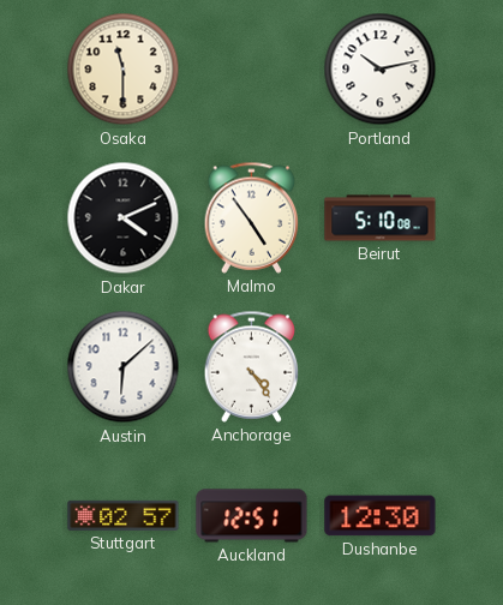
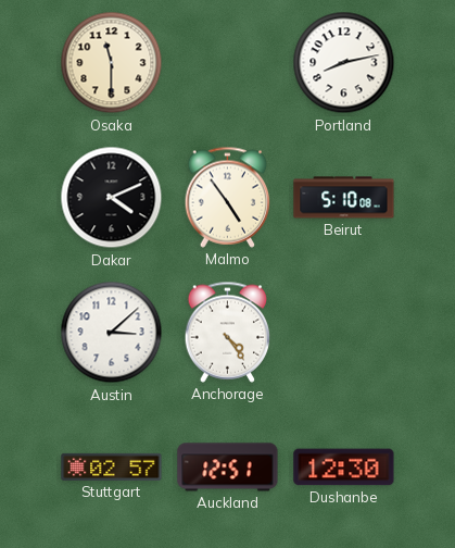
Portland: 10:13 -> 8:13 (344, 63)
Austin: 6:08 -> 3:08 (112, 333)
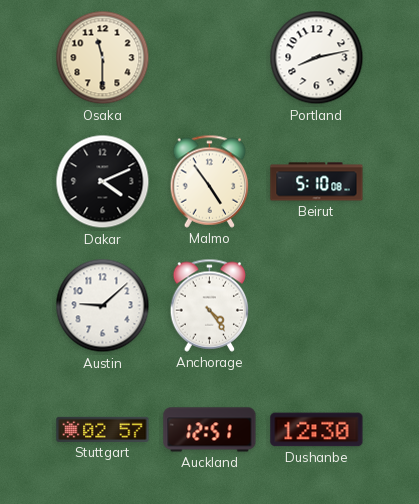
Austin: 3:08 -> 9:08 (103, 306)
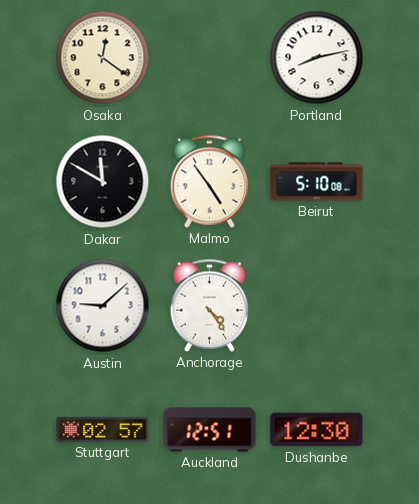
Osaka: 11:30 -> 12:21 (103, 58)
Dakar: 4:11 -> 11:50 (103, 182)
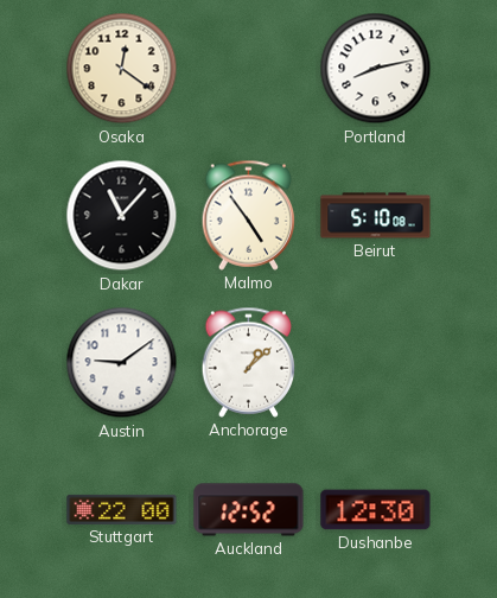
Dakar: 11:50 -> 11:07 (122, 216)
Austin: 9:08 -> 9:09 (122, 363)
Anchorage: 4:24 -> 1:08 (249, 362)
Stuttgart: 02:57 -> 22:00 (122, 509)
Auckland: 12:51 -> 12:52 (249, 510)
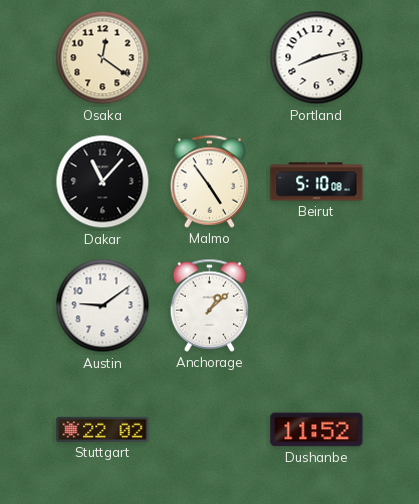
Stuttgart: 22:00 -> 22:02 (103, 429)
Auckland: 12:52 -> none (249, 510)
Dushanbe: 12:30 -> 11:52 (317, 430)
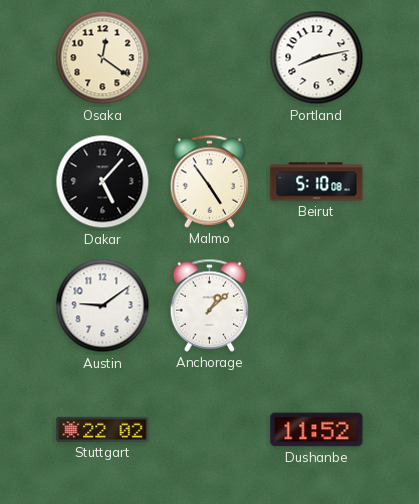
Dakar: 11:07 -> 5:07 (103, 182)
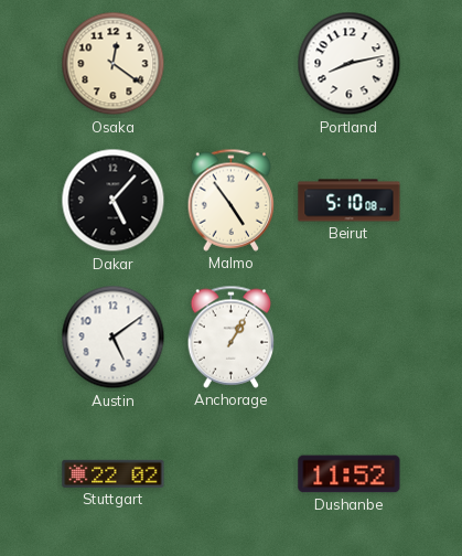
Austin: 9:09 -> 5:09 (114, 338)
Anchorage: 1:08 -> 1:05 (232, 336)
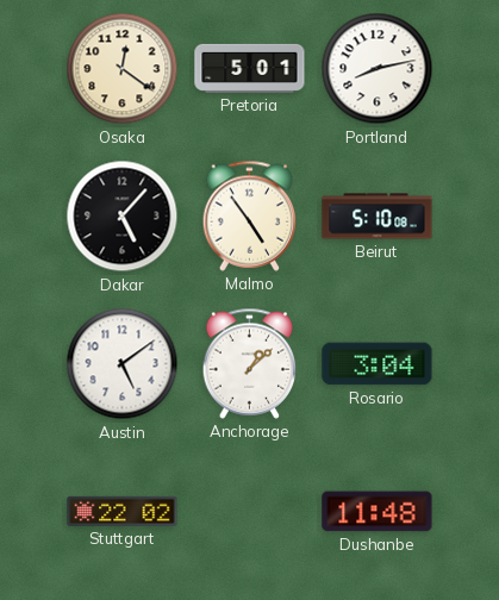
Pretoria: none -> 5:01 (250, 68)
Anchorage: 1:05 -> 1:08 (250, 363)
Rosario: none -> 3:04 (378, 364)
Dushanbe: 11:52 -> 11:48 (378, 512)
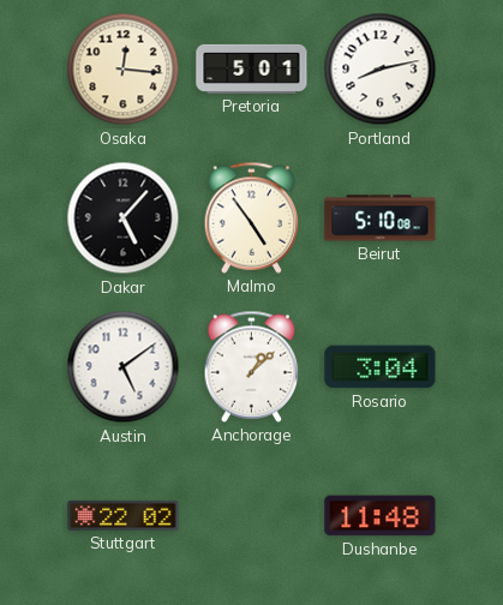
Osaka: 12:21 -> 12:16 (124, 70)
